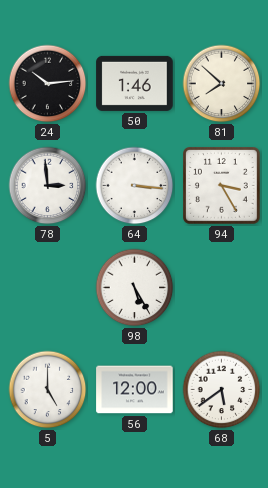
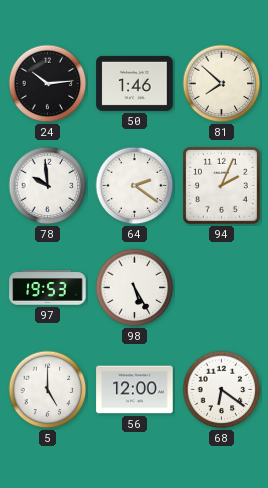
78: 2:59 -> 9:59 (48, 186)
64: 3:16 -> 2:21 (135, 186)
94: 3:25 -> 2:04 (222, 186)
97: none -> 19:53 (48, 288)
68: 5:39 -> 6:21 (222, 390)
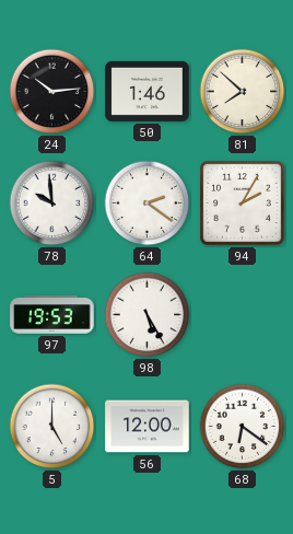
94: 2:04 -> 2:05 (243, 204)
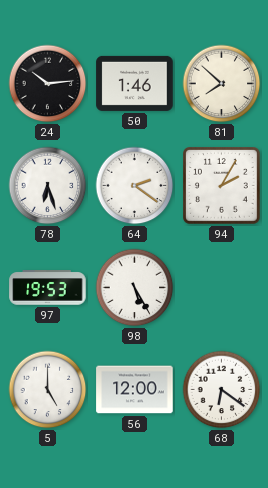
78: 9:59 -> 6:27 (48, 186)
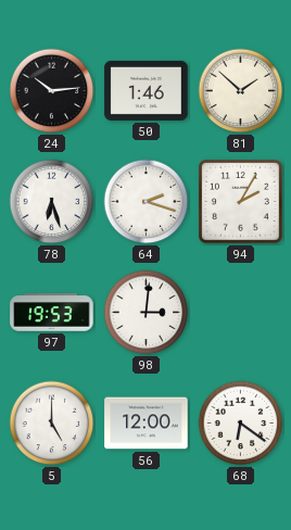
81: 7:52 -> 1:52 (241, 91)
64: 2:21 -> 2:18 (147, 202)
98: 5:25 -> 3:01 (147, 313)
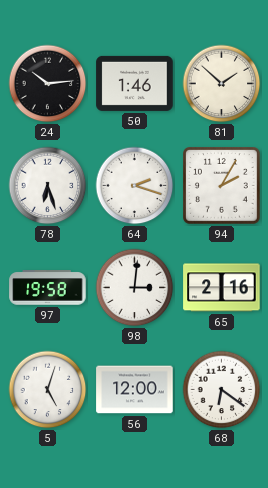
97: 19:53 -> 19:58 (48, 288)
65: none -> 2:16 (222, 288)
5: 5:00 -> 5:03 (48, 390)
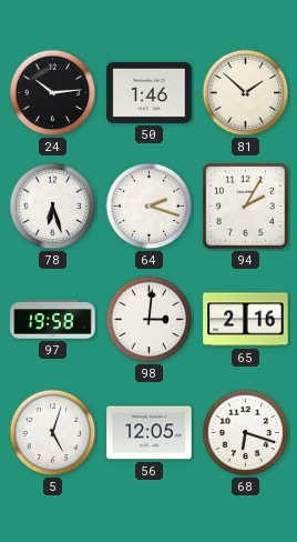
56: 12:00 -> 12:05 (150, 433)
68: 6:21 -> 6:18 (246, 433)
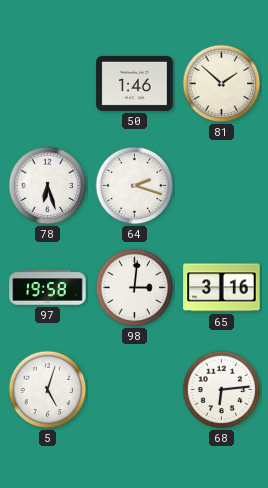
24: 10:14 -> none (53, 93)
94: 2:05 -> none (246, 207)
65: 2:16 -> 3:16 (222, 288)
56: 12:05 -> none (150, 433)
68: 6:18 -> 6:14 (222, 390)
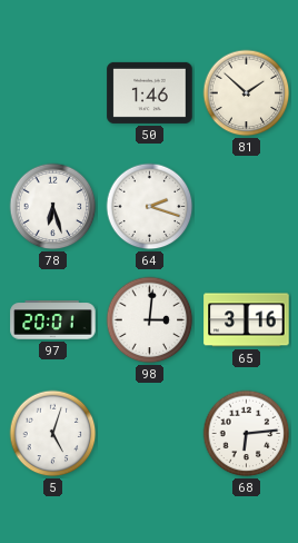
97: 19:58 -> 20:01 (53, 320)
